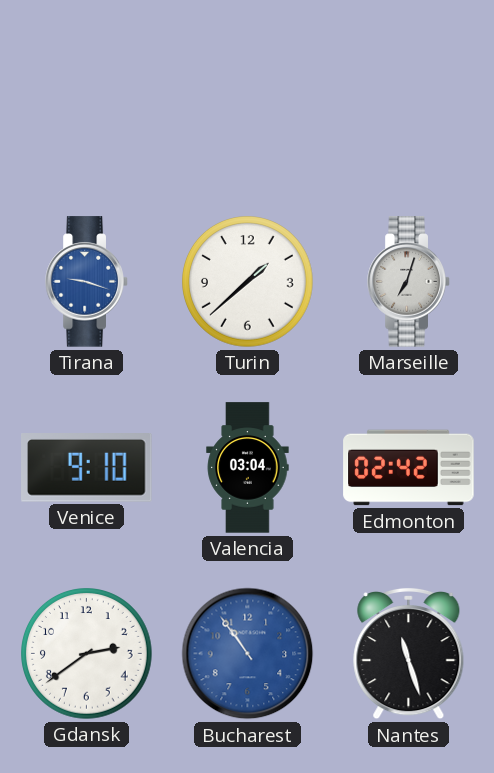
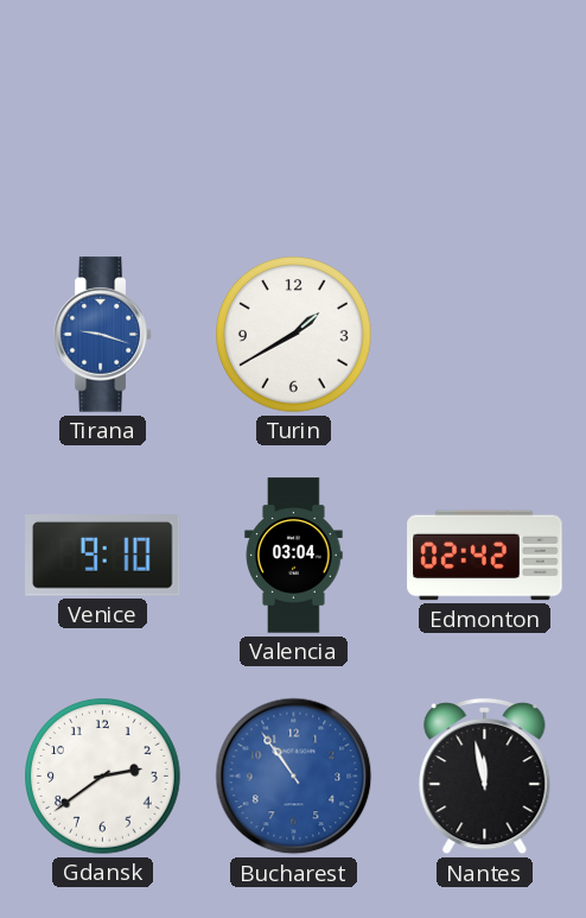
Turin: 1:38 -> 1:40 (294, 335)
Marseille: 7:03 -> none (409, 282)
Nantes: 11:27 -> 11:58 (485, 777)
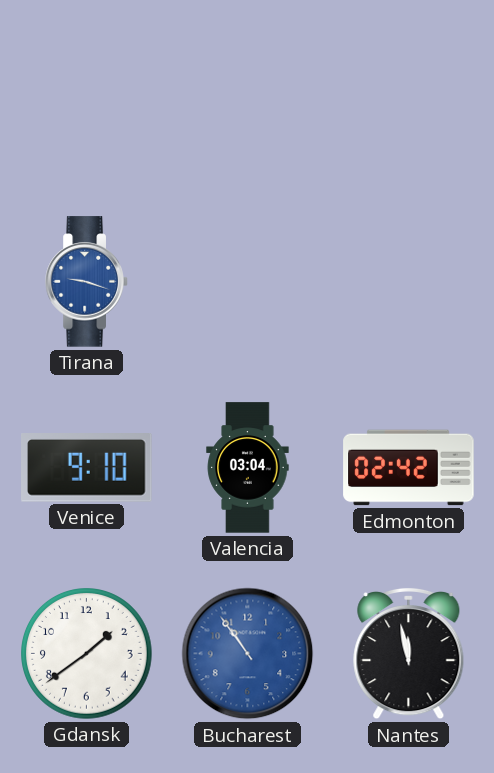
Turin: 1:40 -> none (294, 335)
Gdansk: 2:39 -> 1:39 (87, 654)
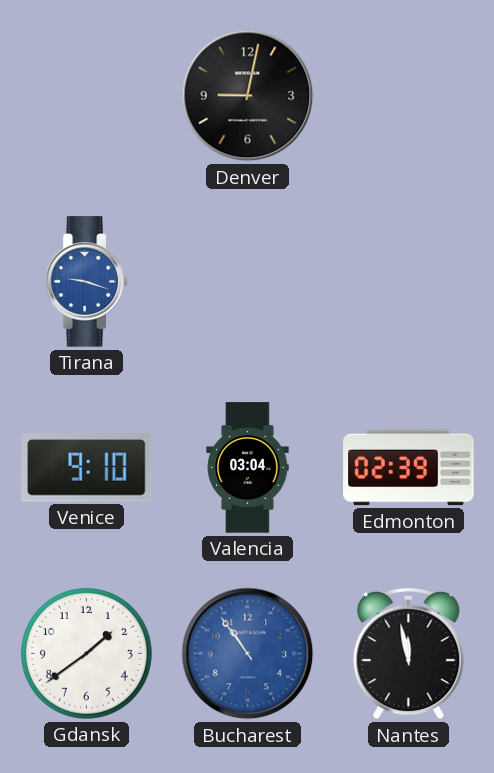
Denver: none -> 9:02 (248, 96)
Edmonton: 02:42 -> 02:39 (409, 468)
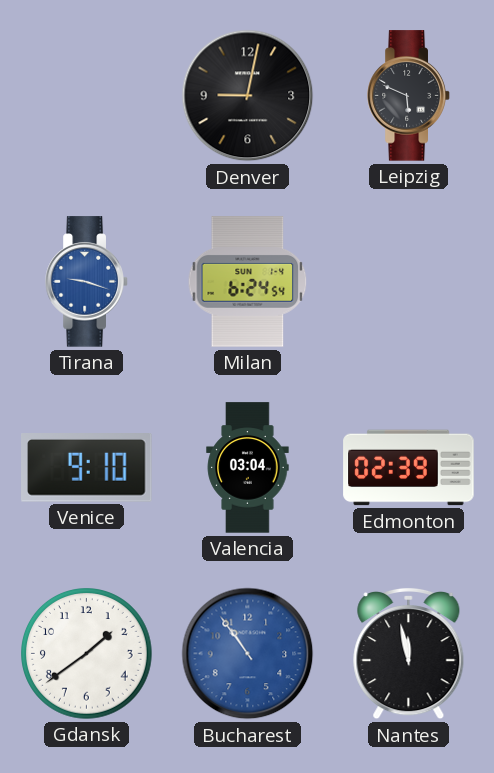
Leipzig: none -> 5:49 (409, 96)
Milan: none -> 6:24 (248, 282)
